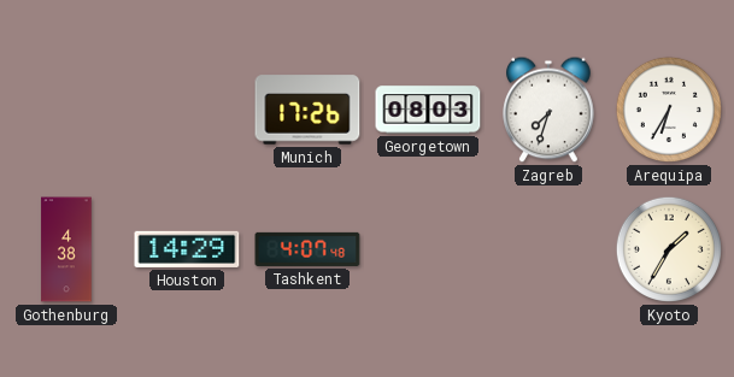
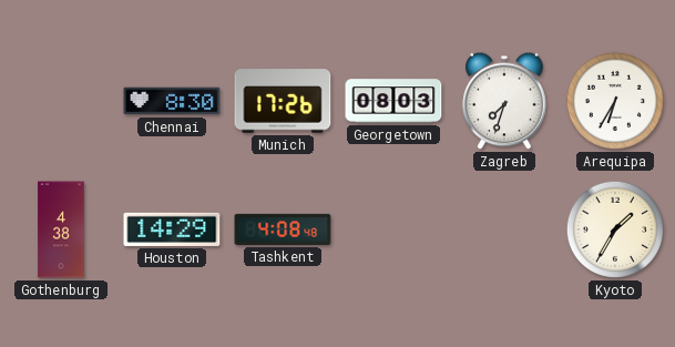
Chennai: none -> 8:30 (172, 101)
Tashkent: 4:07 -> 4:08 (283, 229)
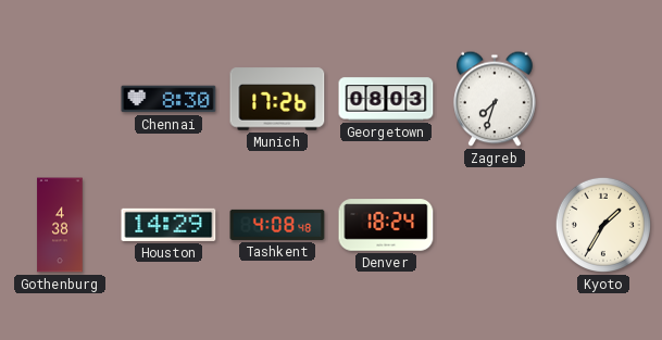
Arequipa: 6:35 -> none (615, 101)
Denver: none -> 18:24 (386, 225)
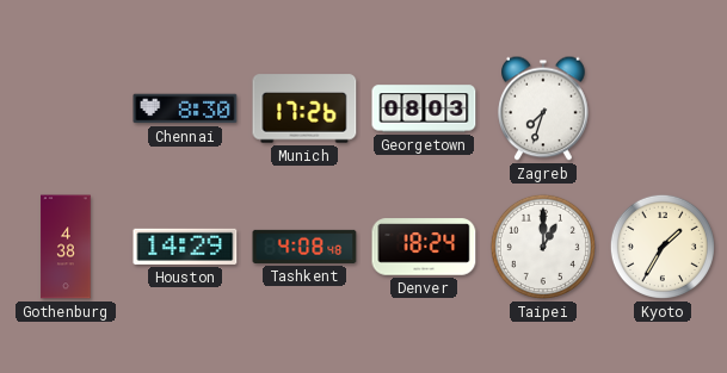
Taipei: none -> 1:00 (543, 247)
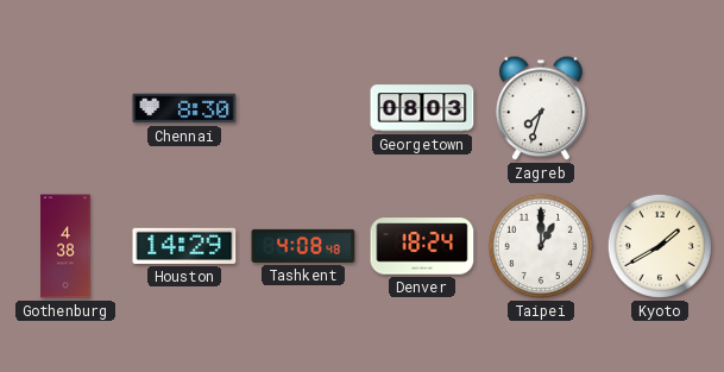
Munich: 17:26 -> none (304, 108)
Kyoto: 1:35 -> 1:40 (660, 246)
